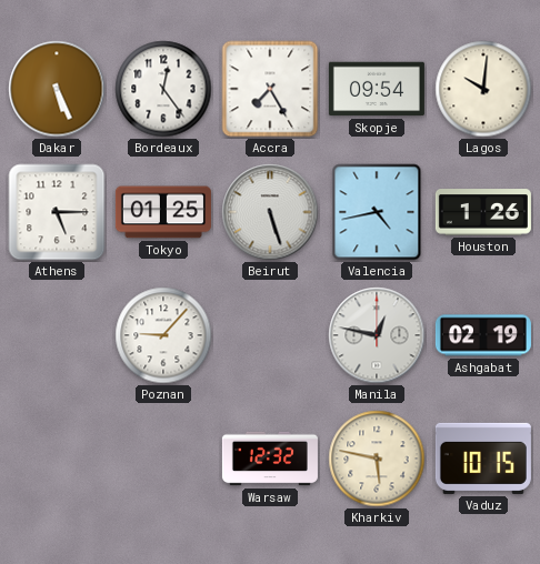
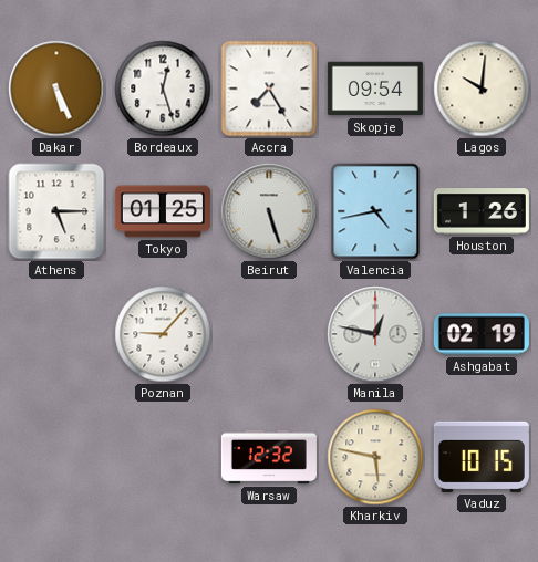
Bordeaux: 12:24 -> 12:27 (163, 89)
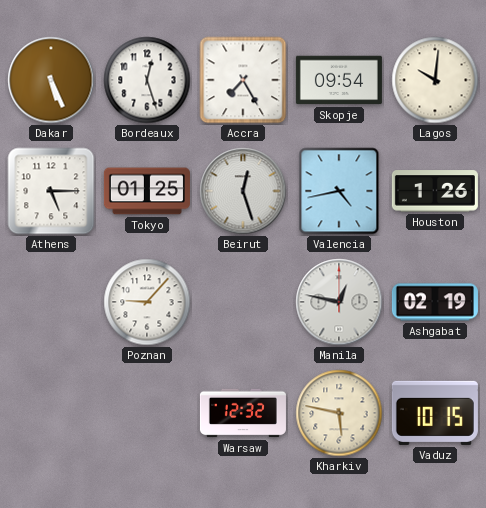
Beirut: 5:27 -> 12:27 (243, 191)
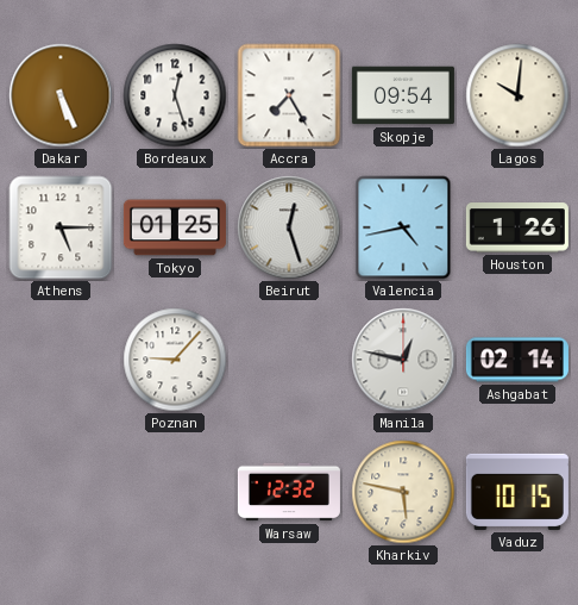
Ashgabat: 02:19 -> 02:14 (517, 360)
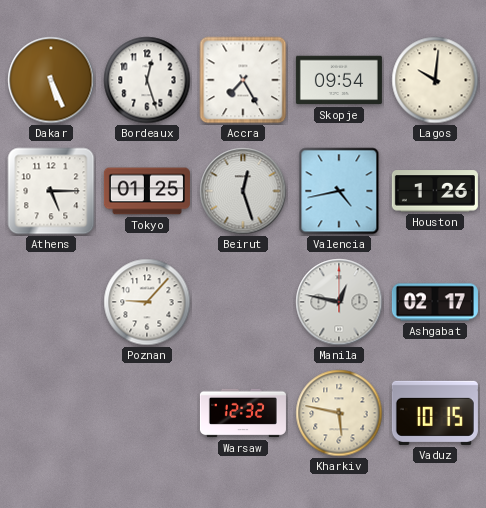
Ashgabat: 02:14 -> 02:17 (435, 302)
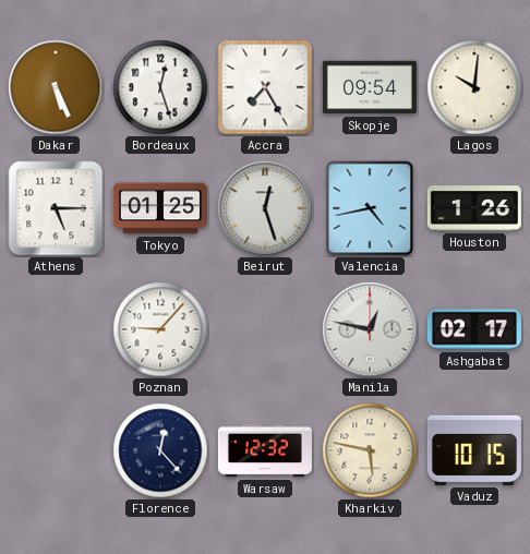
Florence: none -> 12:23 (160, 450)
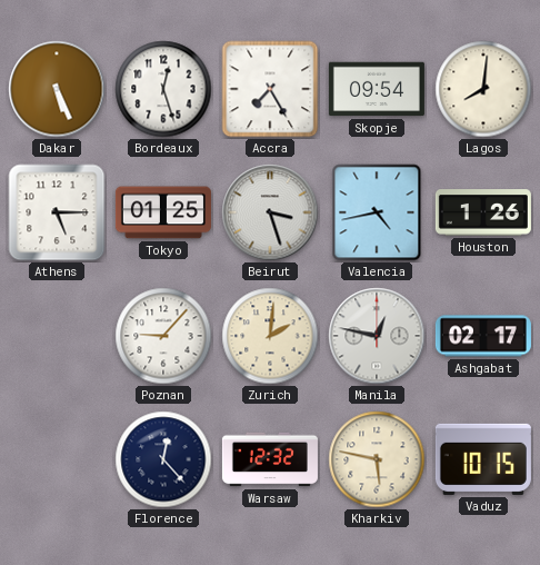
Lagos: 10:01 -> 8:01 (483, 89)
Beirut: 12:27 -> 3:27 (270, 212)
Zurich: none -> 2:01 (270, 336)
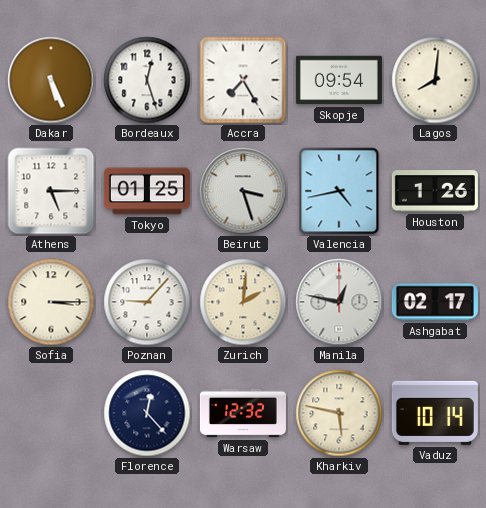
Sofia: none -> 3:15 (51, 302)
Vaduz: 10:15 -> 10:14 (435, 413)
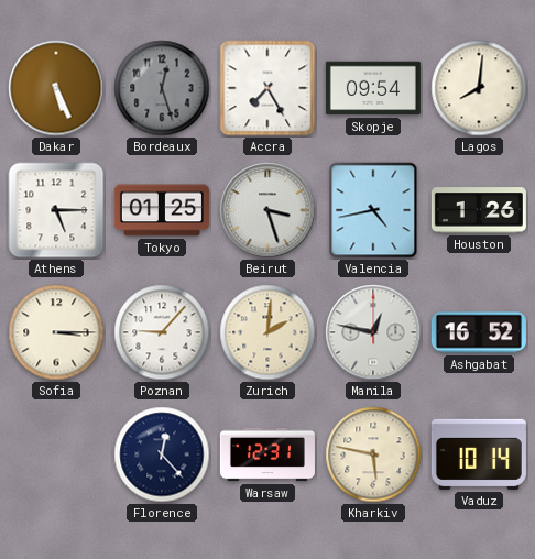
Bordeaux dial: white -> grey (162, 88)
Ashgabat: 02:17 -> 16:52 (479, 332)
Warsaw: 12:32 -> 12:31 (267, 454)
